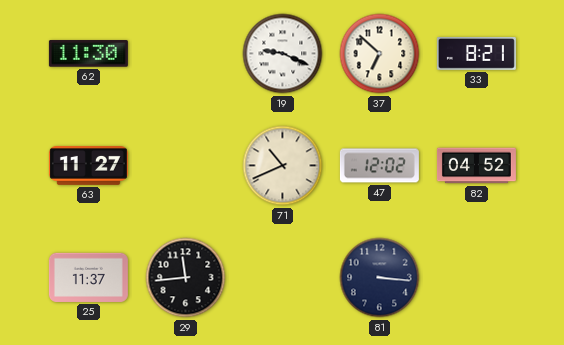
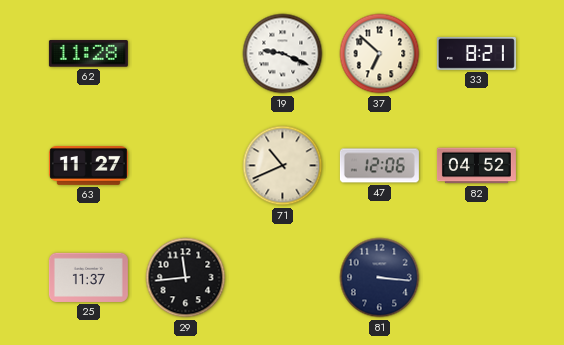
62: 11:30 -> 11:28 (88, 54)
47: 12:02 -> 12:06 (379, 166)
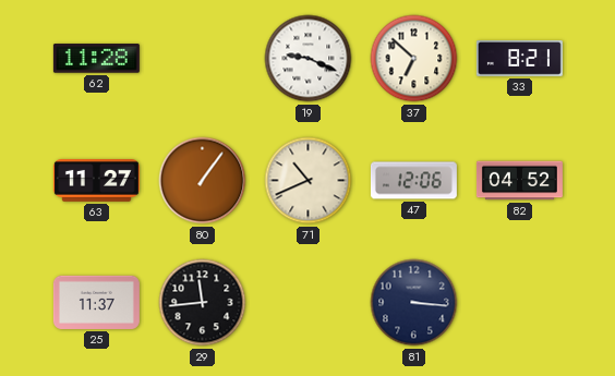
80: none -> 1:06 (203, 181)
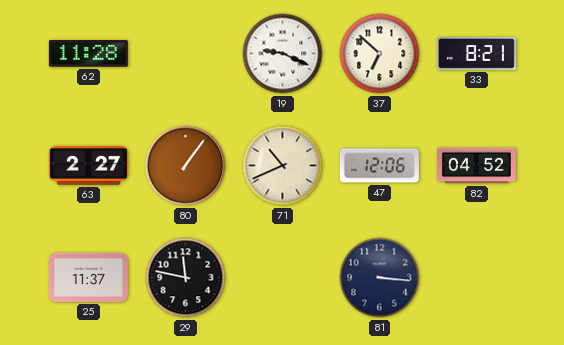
63: 11:27 -> 2:27 (88, 166)
29: 11:44 -> 11:47 (186, 278)
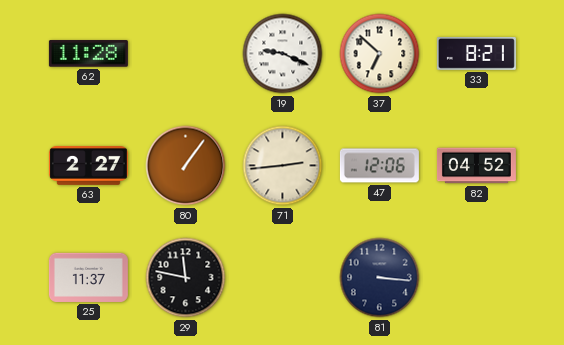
71: 10:41 -> 2:44 (283, 166)
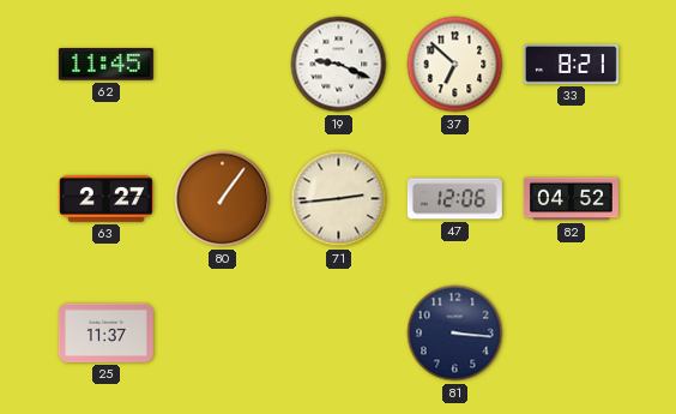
62: 11:28 -> 11:45 (105, 65)
29: 11:47 -> none (186, 278)
